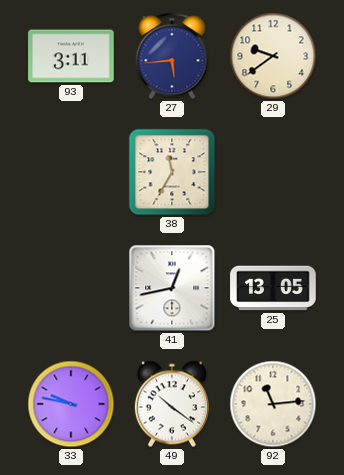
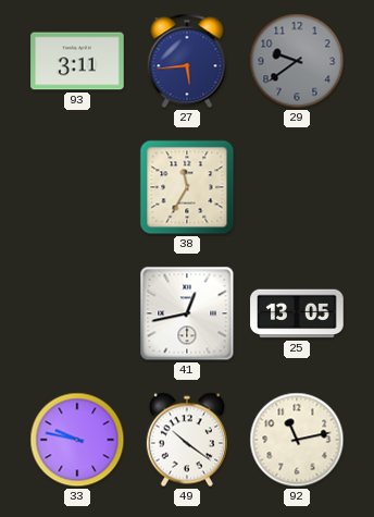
29 dial: cream -> grey (297, 61)
92: 11:14 -> 11:13 (297, 440)
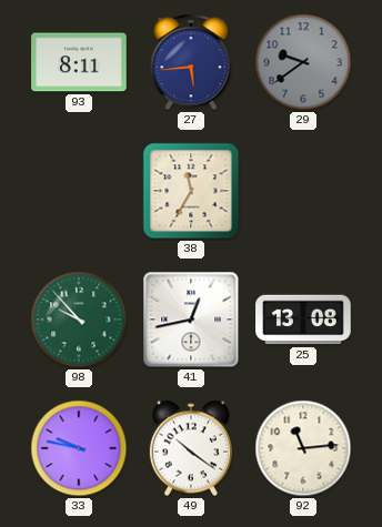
93: 3:11 -> 8:11 (79, 62)
98: none -> 9:53 (79, 320)
25: 13:05 -> 13:08 (303, 320)
92: 11:13 -> 11:14 (303, 448)
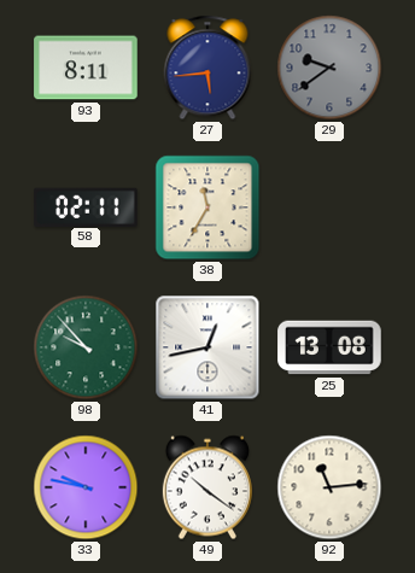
58: none -> 02:11 (86, 206)
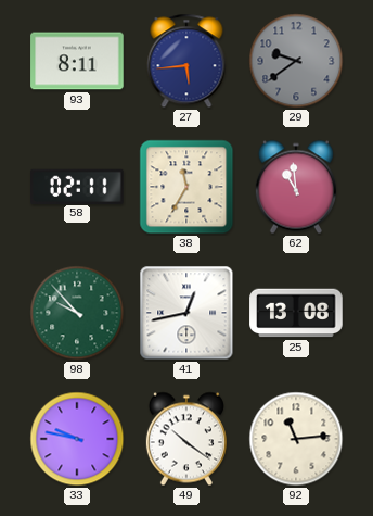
62: none -> 10:59 (296, 187)
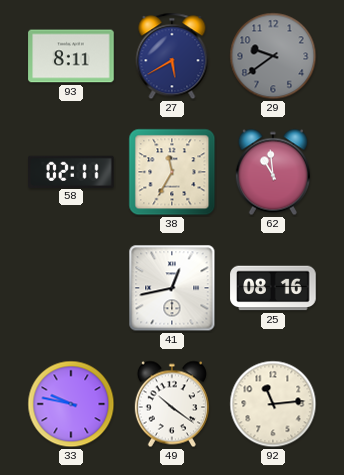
27: 5:44 -> 5:40 (172, 56)
98: 9:53 -> none (77, 313)
25: 13:08 -> 08:16 (273, 288)
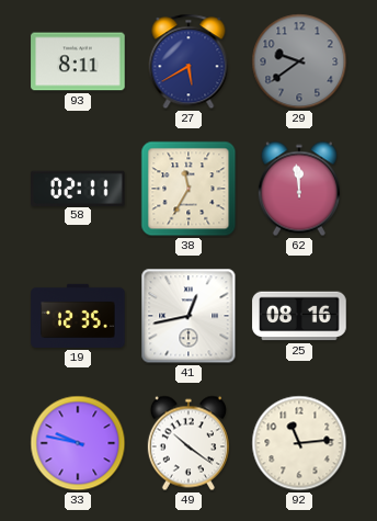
62: 10:59 -> 11:59 (299, 189)
19: none -> 12:35 (78, 316)
